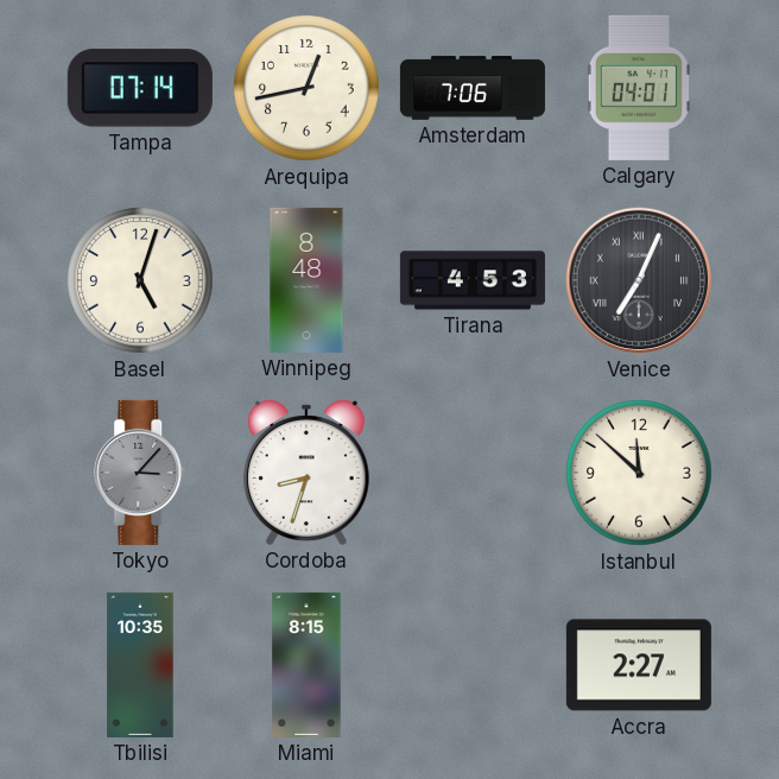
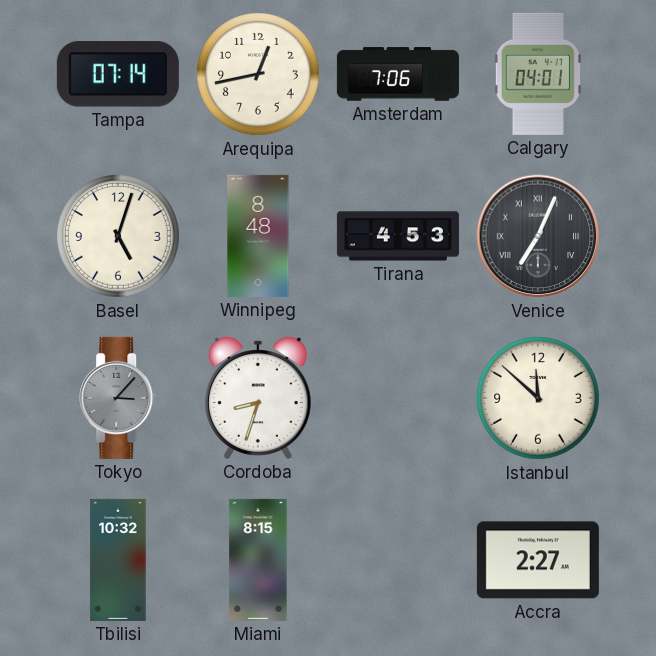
Tbilisi: 10:35 -> 10:32 (118, 560)
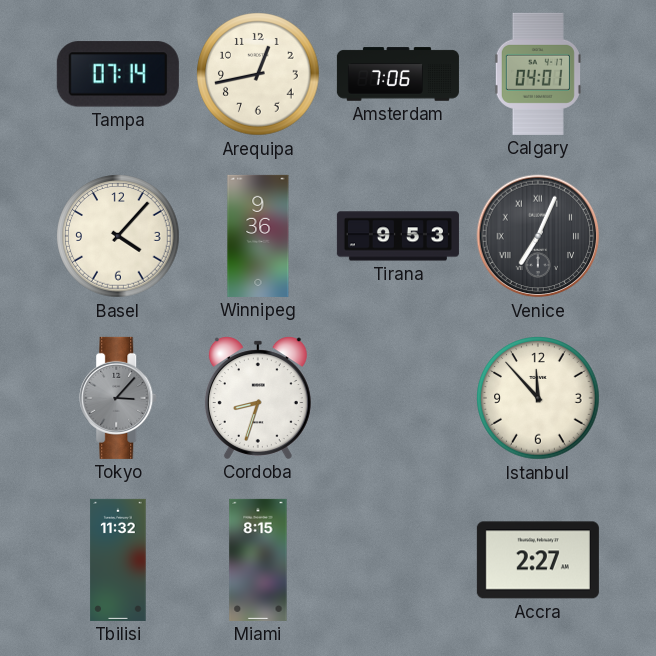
Basel: 5:03 -> 4:07 (118, 236)
Winnipeg: 8:48 -> 9:36 (258, 236)
Tirana: 4:53 -> 9:53 (398, 236)
Istanbul: 11:52 -> 11:53 (538, 398)
Tbilisi: 10:32 -> 11:32 (118, 560)
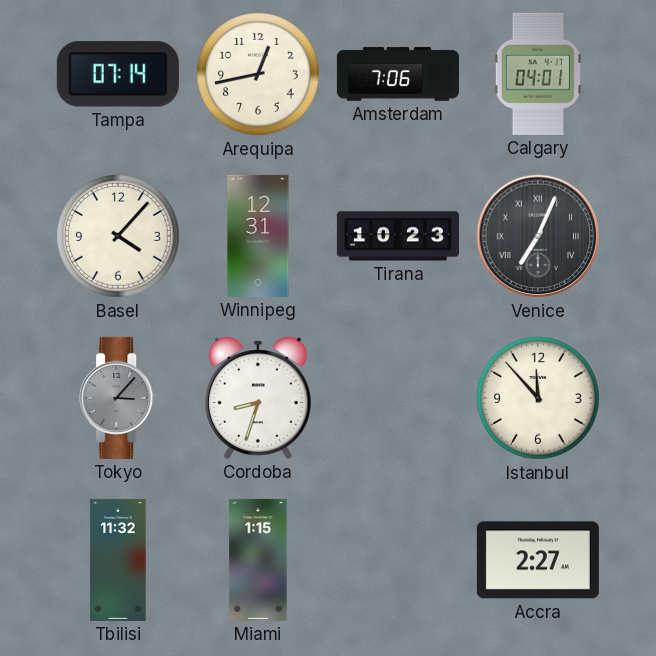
Winnipeg: 9:36 -> 12:31 (258, 236)
Tirana: 9:53 -> 10:23 (398, 236)
Miami: 8:15 -> 1:15 (258, 560)
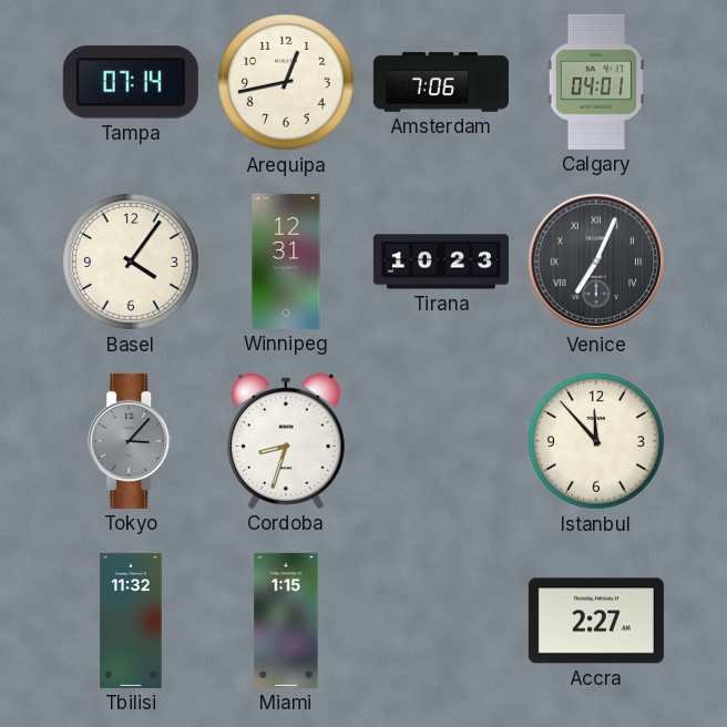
Basel: 4:07 -> 4:06 (131, 262)
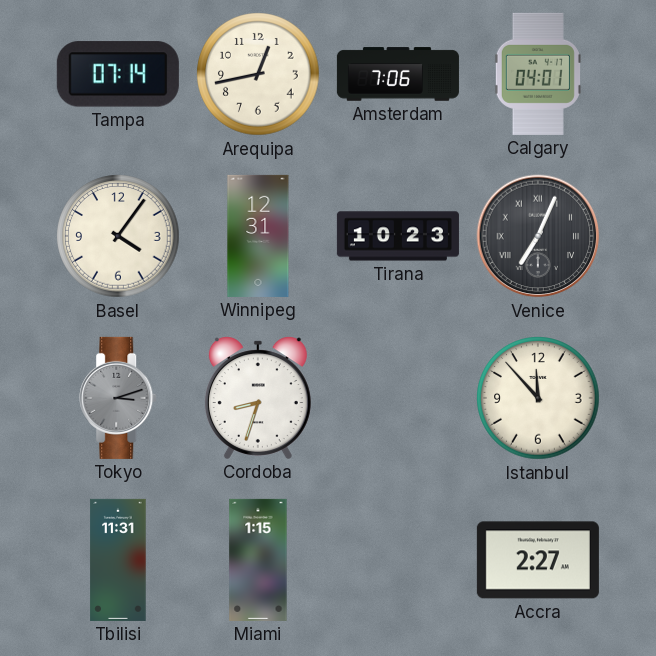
Tokyo: 3:07 -> 3:12 (119, 398)
Tbilisi: 11:32 -> 11:31 (118, 560)
